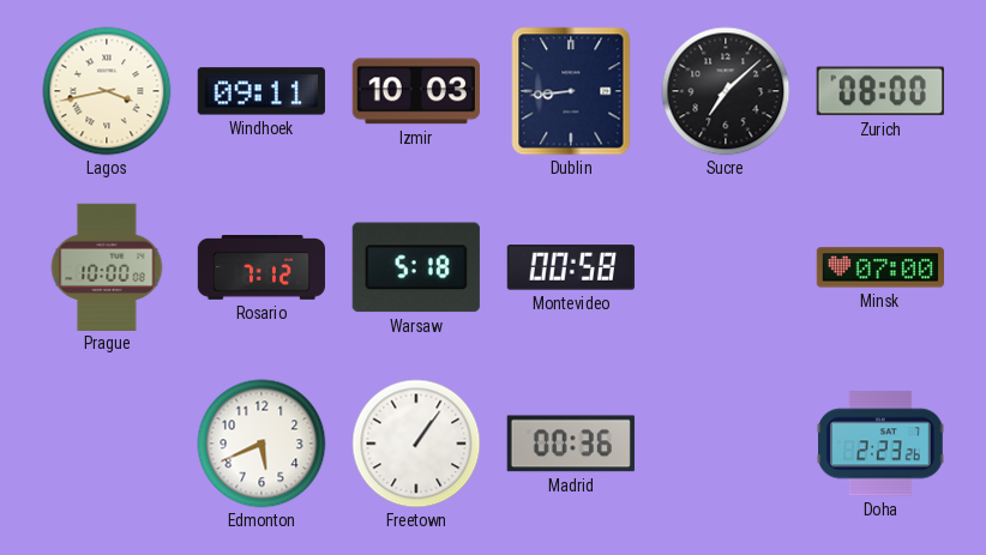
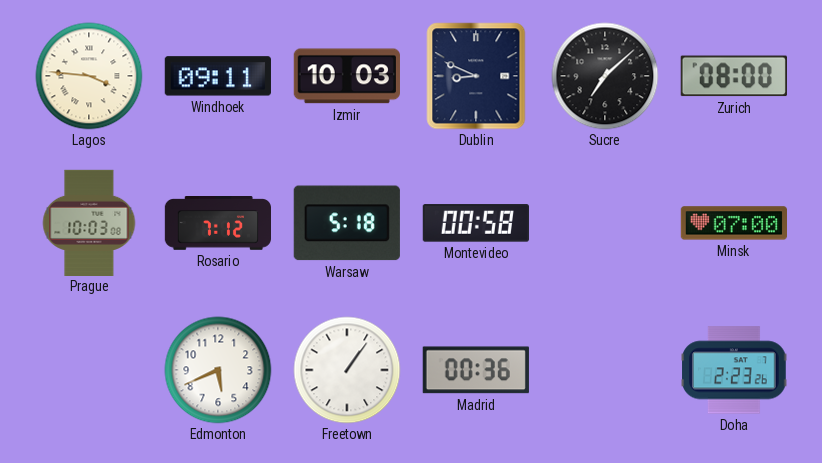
Lagos: 3:43 -> 3:46 (89, 76)
Dublin: 8:44 -> 8:49 (476, 76)
Prague: 10:00 -> 10:03 (89, 222)
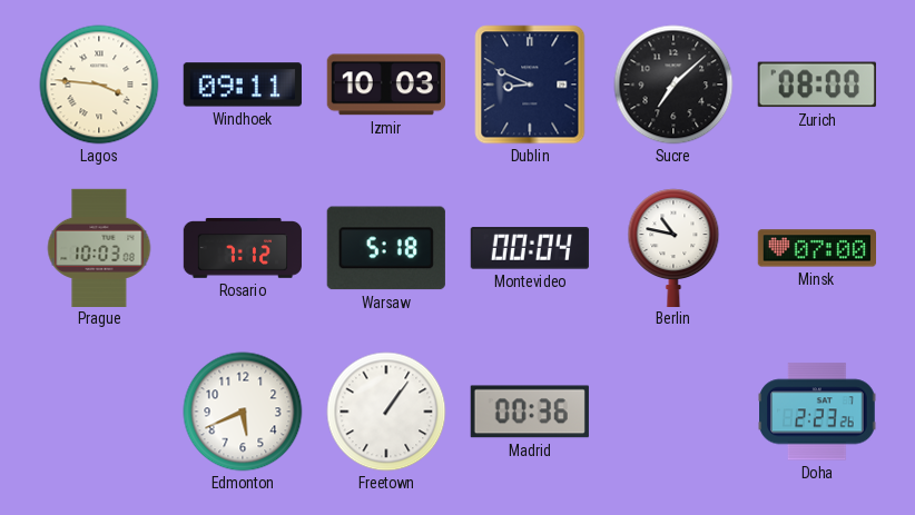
Montevideo: 00:58 -> 00:04 (530, 248)
Berlin: none -> 10:47 (673, 247)
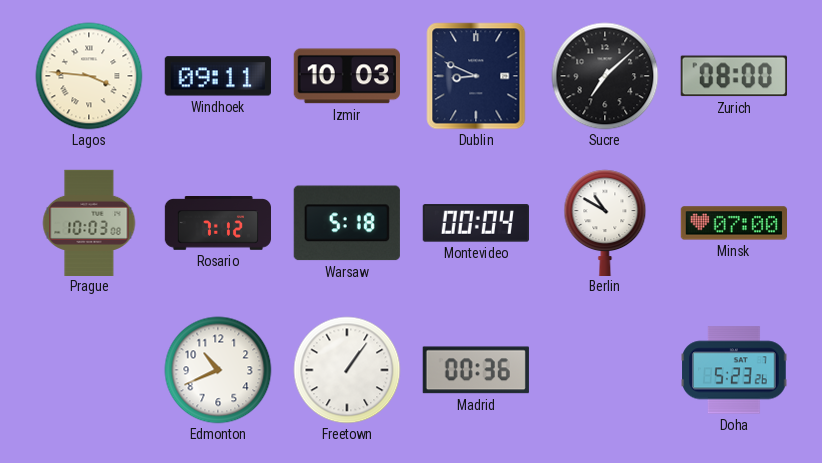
Berlin: 10:47 -> 10:50 (605, 222)
Edmonton: 5:41 -> 10:41 (218, 370)
Doha: 2:23 -> 5:23 (734, 370)
